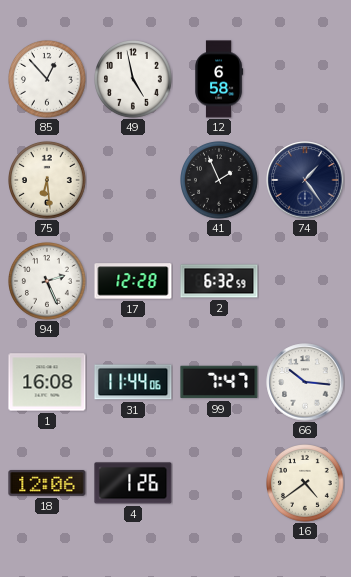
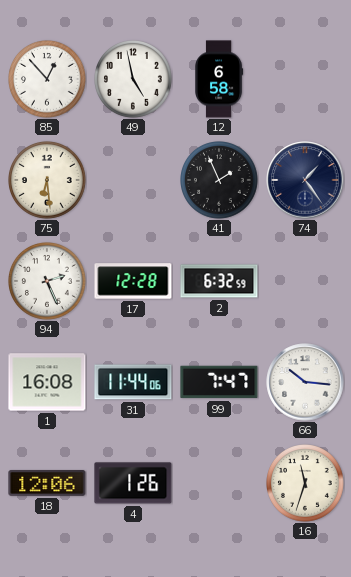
16: 4:39 -> 11:33 (306, 484)
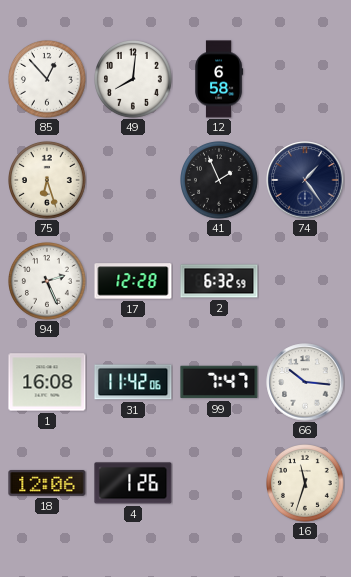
49: 4:58 -> 8:01 (134, 80)
75: 6:29 -> 6:27 (48, 181)
31: 11:44 -> 11:42 (133, 382)
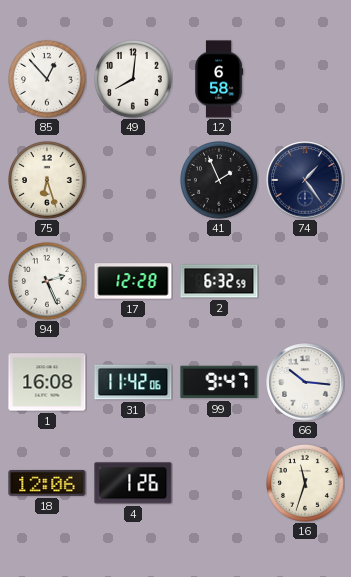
99: 7:47 -> 9:47 (219, 382)
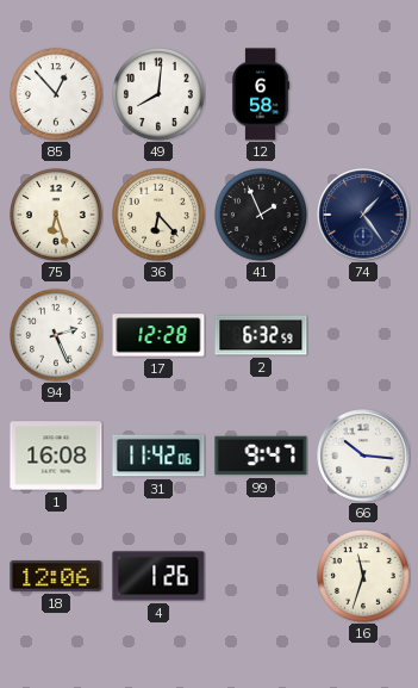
36: none -> 6:23 (160, 216)
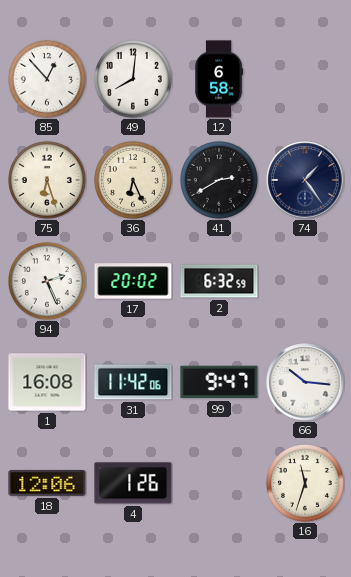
36: 6:23 -> 6:26 (134, 181)
41: 1:56 -> 2:40 (220, 181)
17: 12:28 -> 20:02 (133, 281)
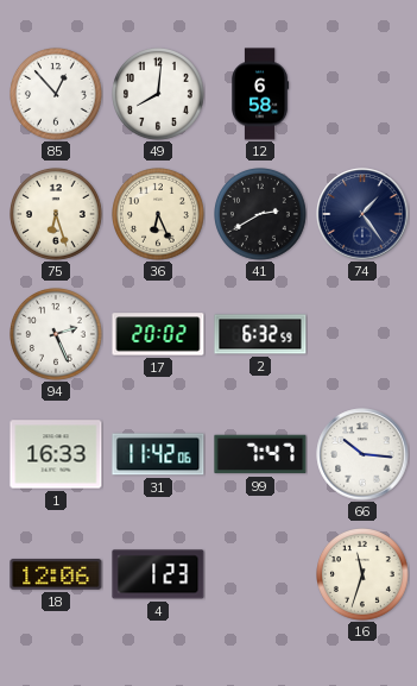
1: 16:08 -> 16:33 (56, 454)
99: 9:47 -> 7:47 (260, 454)
4: 1:26 -> 1:23 (158, 574)
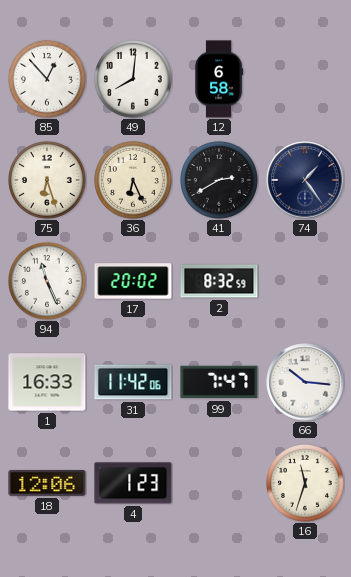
94: 2:26 -> 11:26 (48, 282)
2: 6:32 -> 8:32 (219, 281)
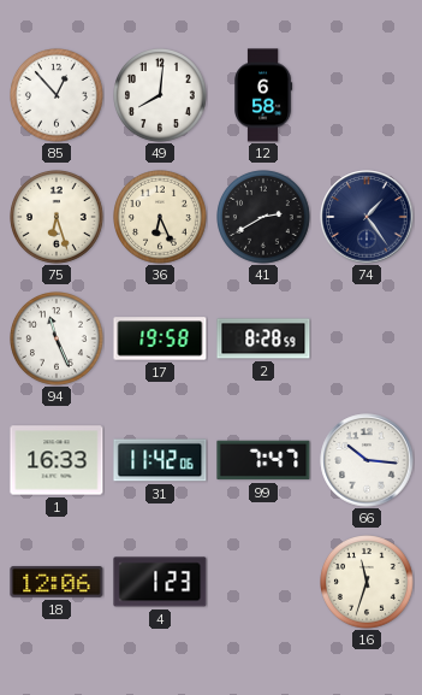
17: 20:02 -> 19:58 (160, 338)
2: 8:32 -> 8:28 (263, 338)
